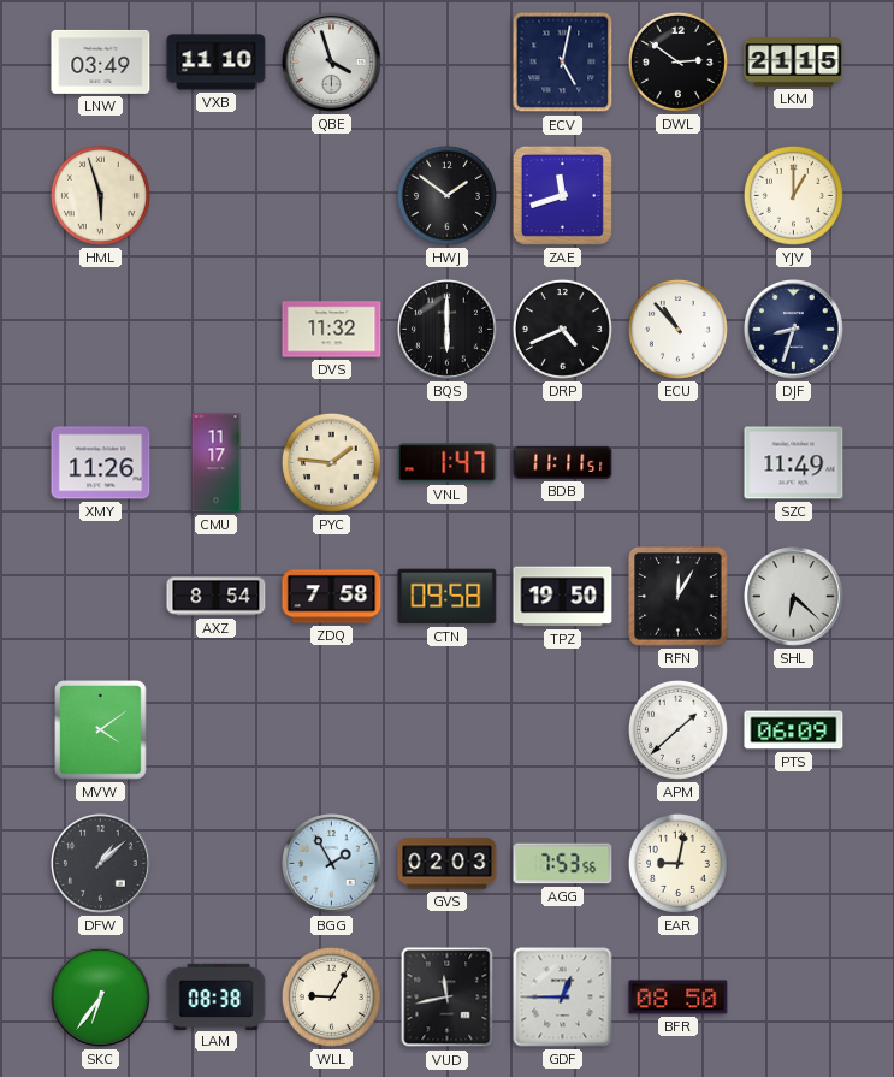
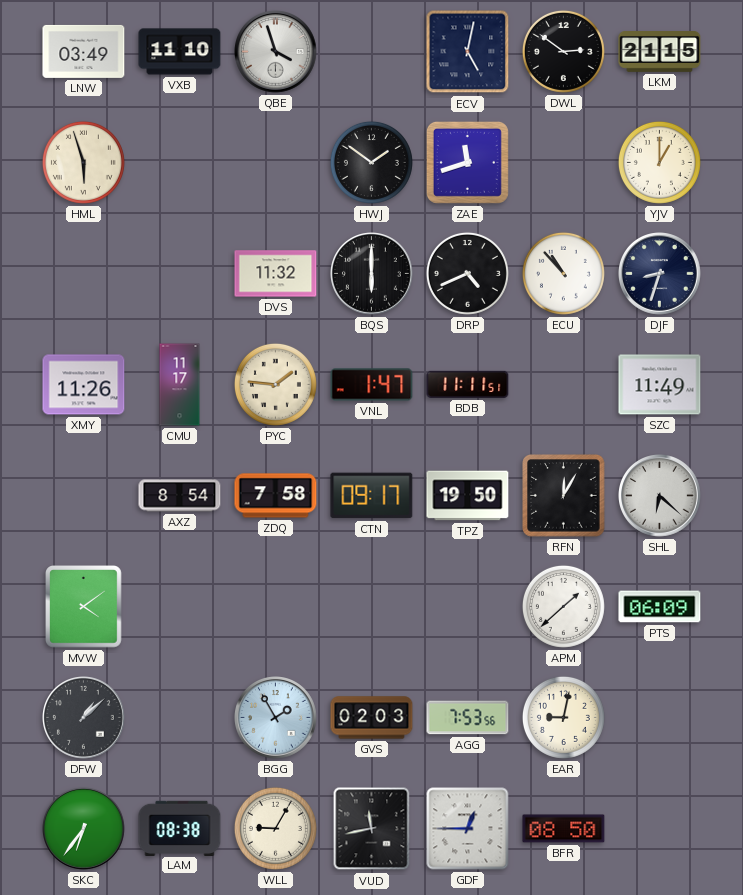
CTN: 09:58 -> 09:17 (372, 496)
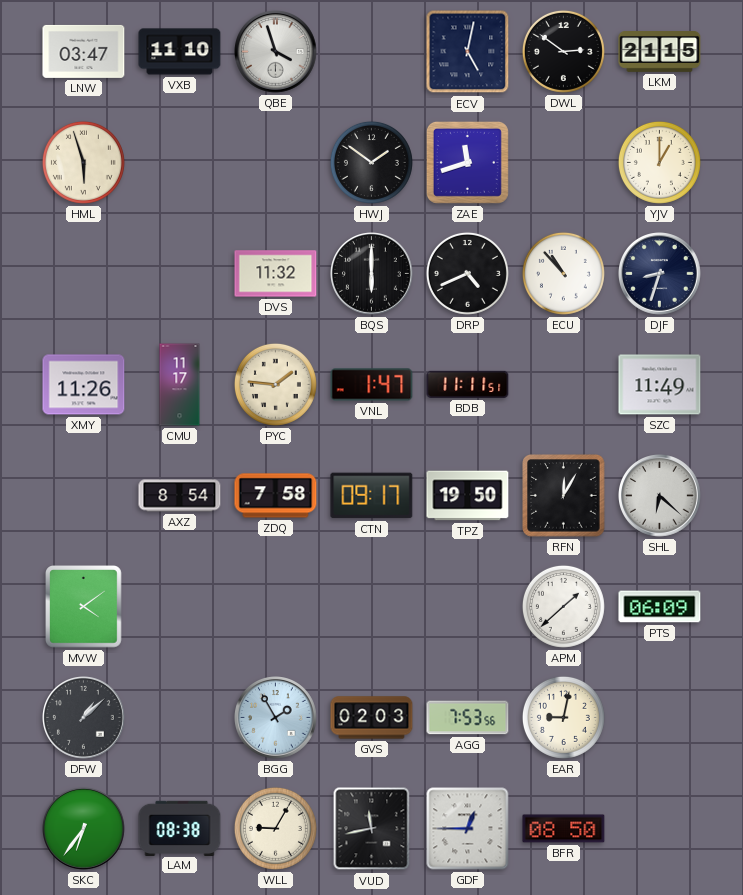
LNW: 03:49 -> 03:47 (84, 51)
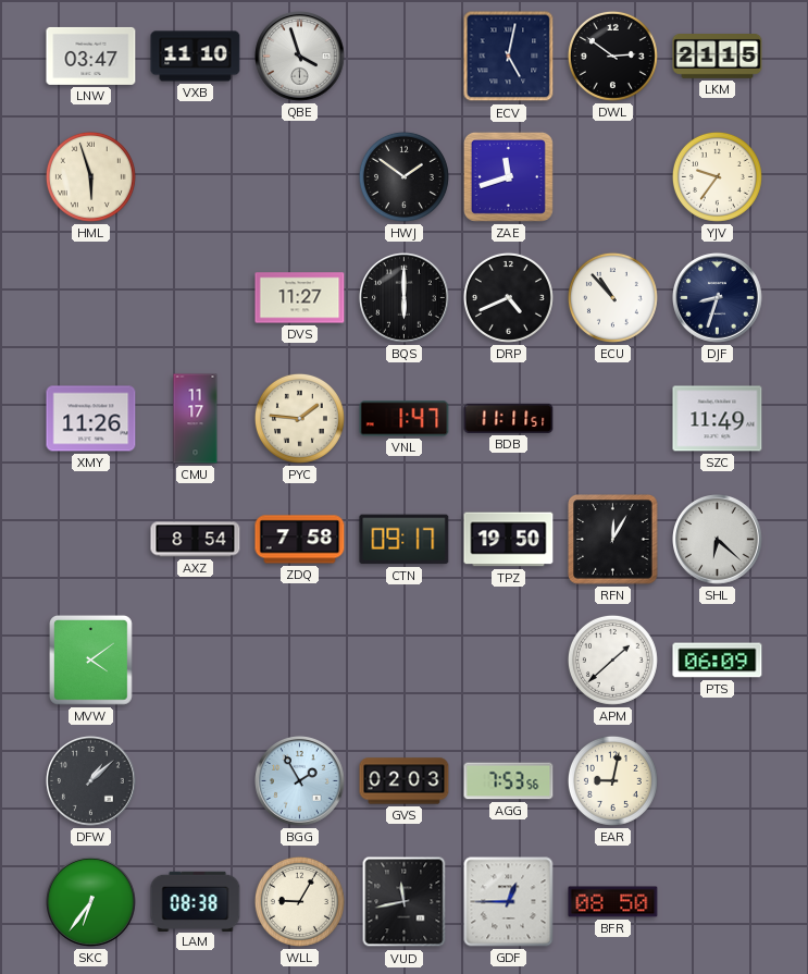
YJV: 1:00 -> 9:36 (717, 176)
DVS: 11:32 -> 11:27 (300, 298)
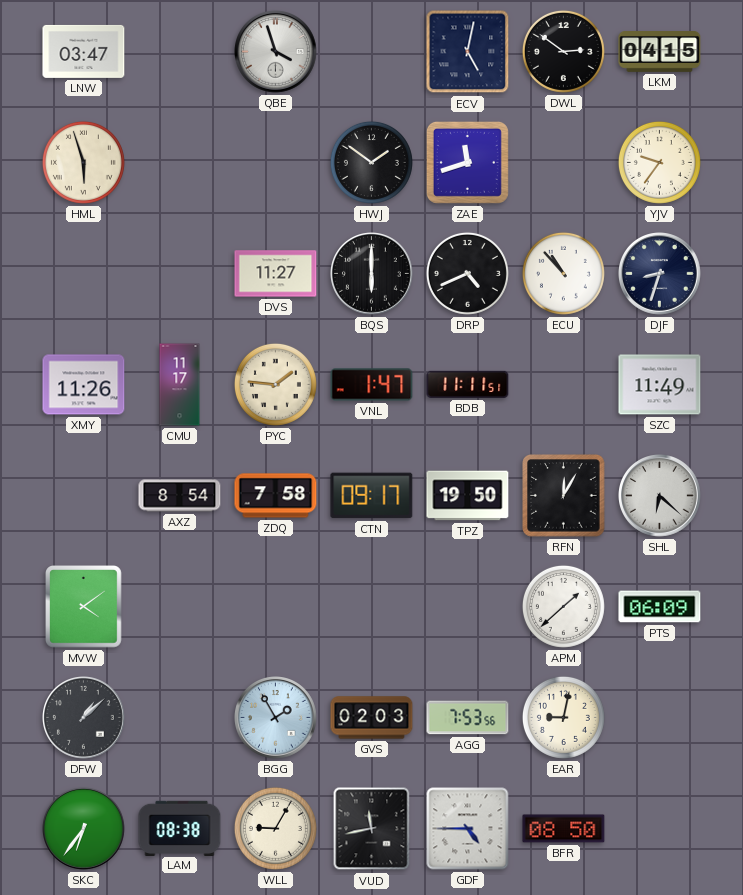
VXB: 11:10 -> none (196, 57)
LKM: 21:15 -> 04:15 (660, 52)
GDF: 12:45 -> 4:45 (468, 829)
